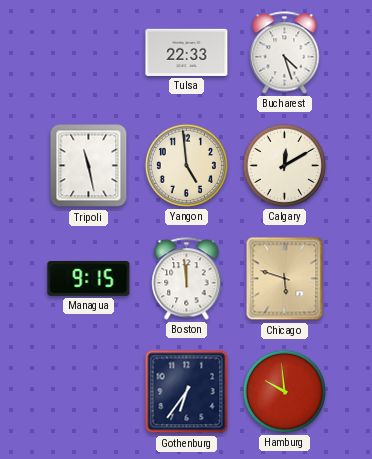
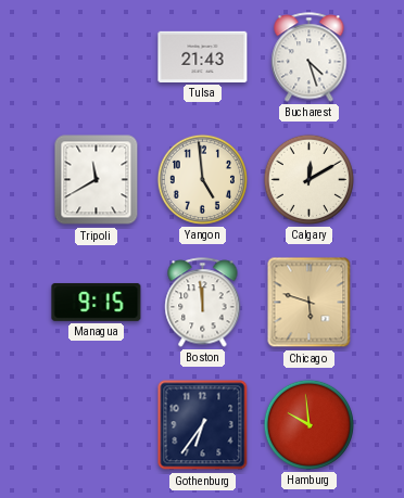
Tulsa: 22:33 -> 21:43 (203, 56)
Tripoli: 11:28 -> 11:40 (97, 180)
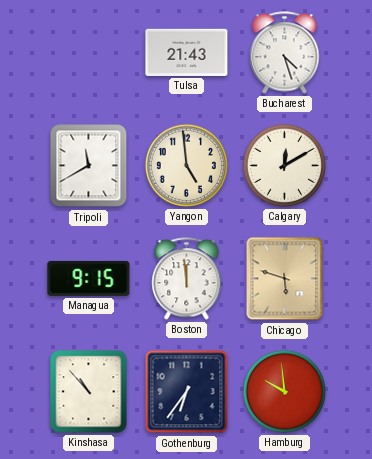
Kinshasa: none -> 10:53 (89, 392)
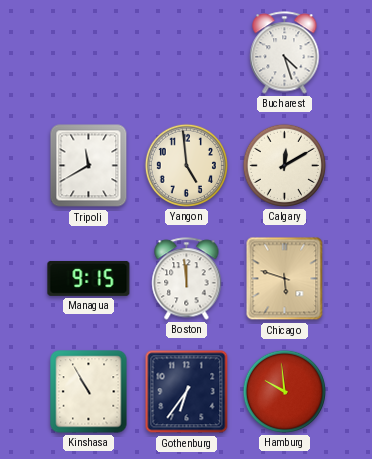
Tulsa: 21:43 -> none (187, 52)
Kinshasa: 10:53 -> 10:55 (89, 392)
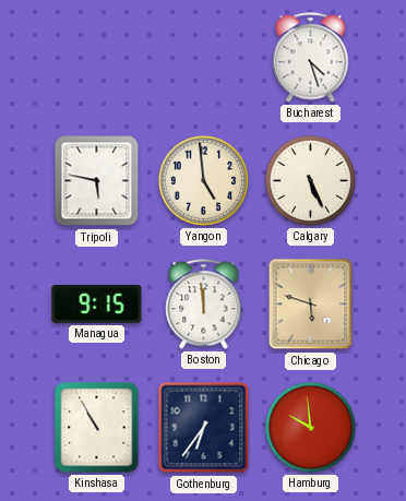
Tripoli: 11:40 -> 5:47 (97, 181)
Calgary: 12:10 -> 5:26 (310, 180)
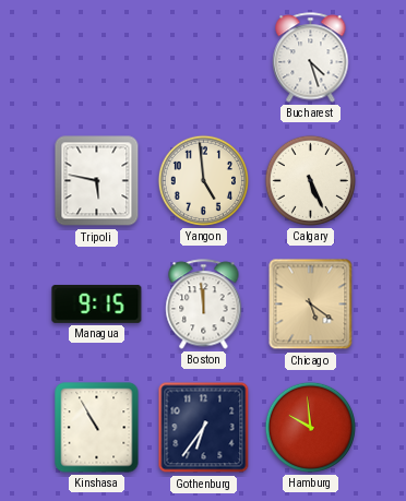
Chicago: 5:48 -> 5:21 (311, 305)
